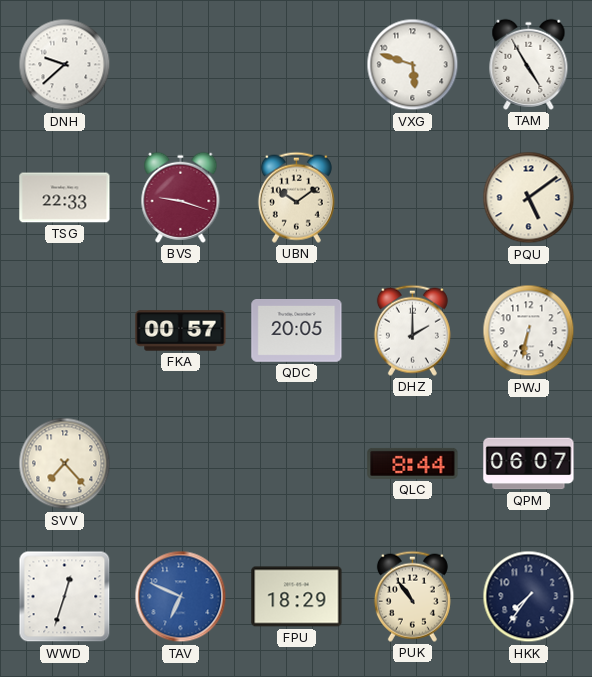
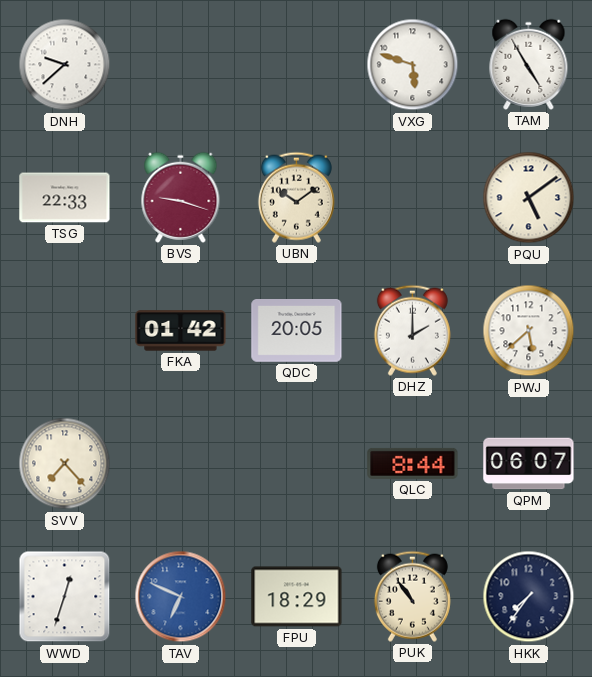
FKA: 00:57 -> 01:42 (181, 331)
PWJ: 6:32 -> 5:38 (529, 331)
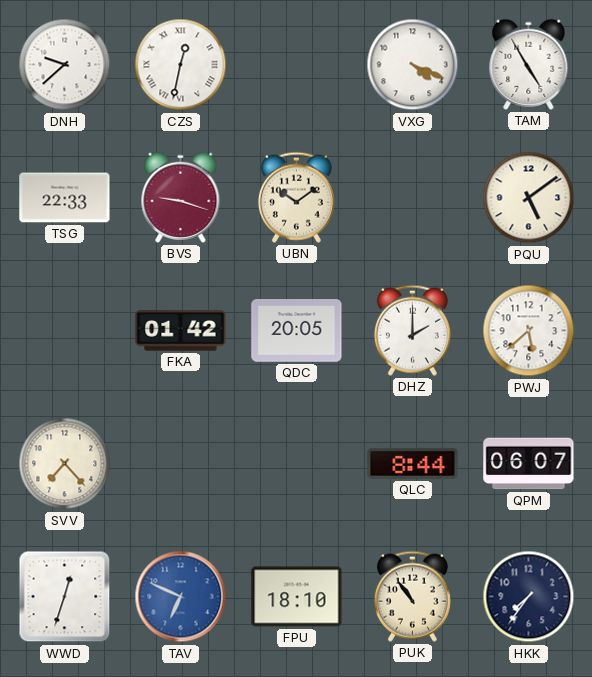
CZS: none -> 12:32 (181, 65)
VXG: 5:48 -> 4:19 (413, 65)
FPU: 18:29 -> 18:10 (297, 597)
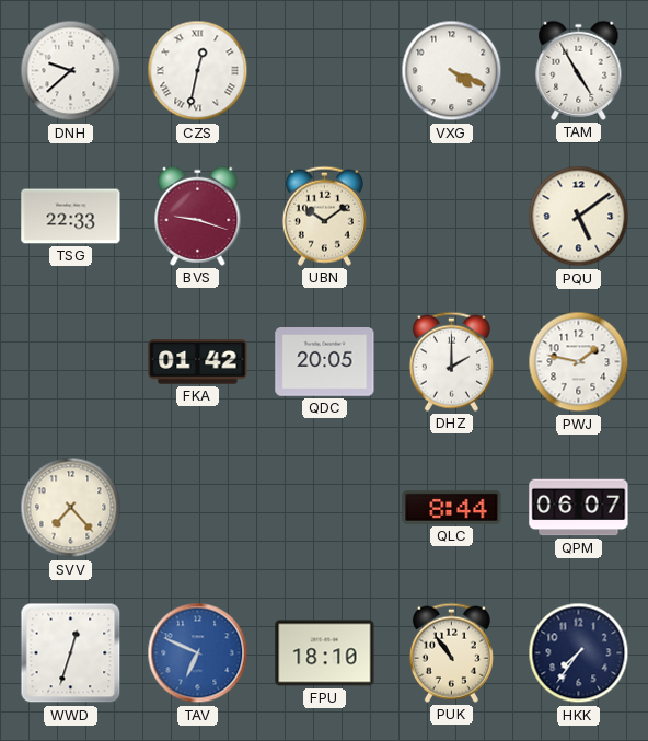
PWJ: 5:38 -> 1:47 (579, 362)
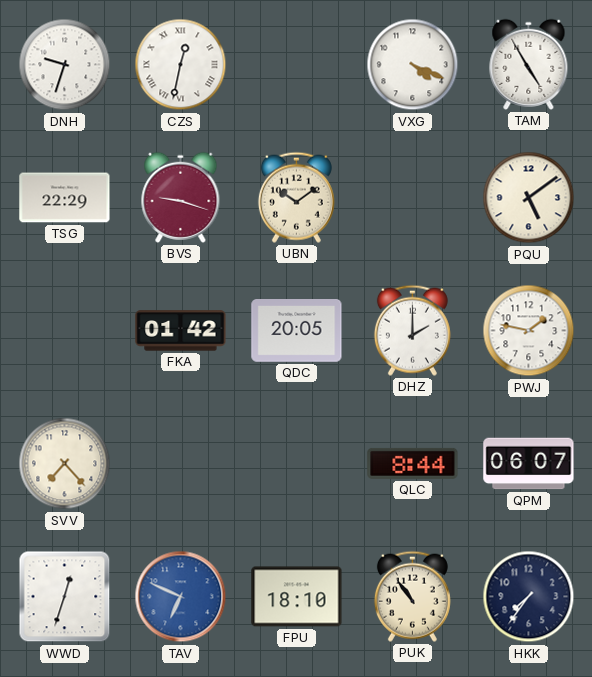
DNH: 9:38 -> 9:33 (65, 65)
TSG: 22:33 -> 22:29 (65, 198)
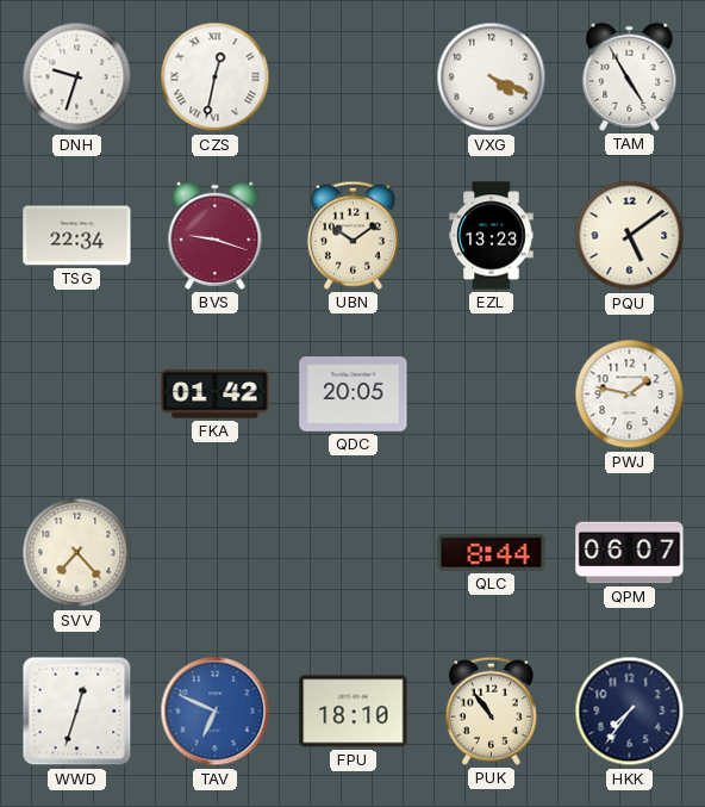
TSG: 22:29 -> 22:34 (77, 236)
EZL: none -> 13:23 (492, 236)
DHZ: 2:00 -> none (412, 330)
